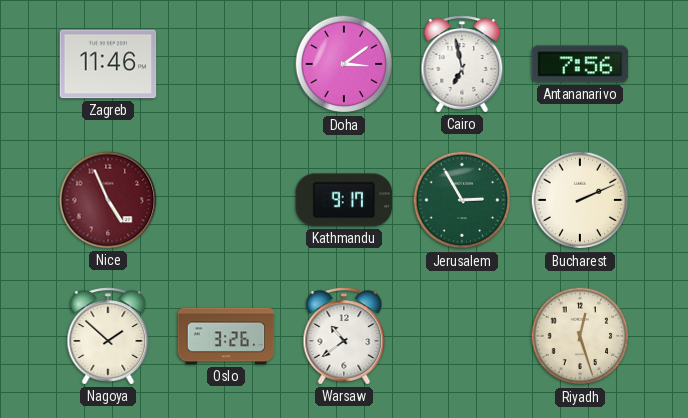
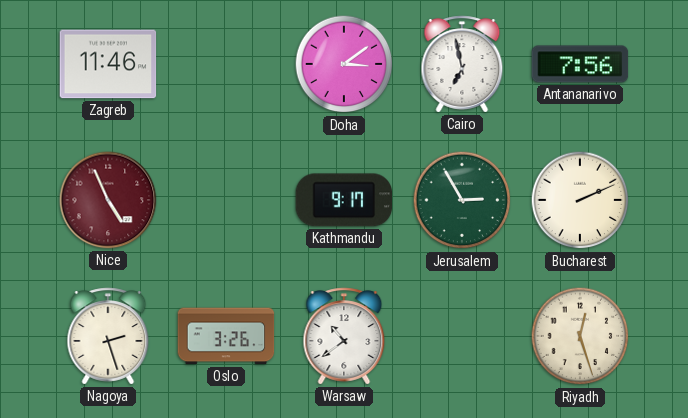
Nagoya: 1:52 -> 2:27 (108, 336)
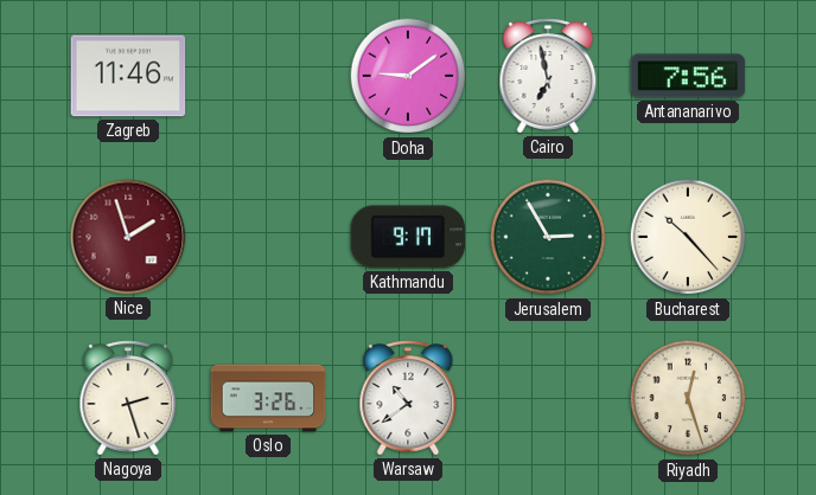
Doha: 3:09 -> 9:09 (408, 76)
Nice: 4:56 -> 1:57 (128, 237)
Bucharest: 2:11 -> 10:23 (688, 237)
